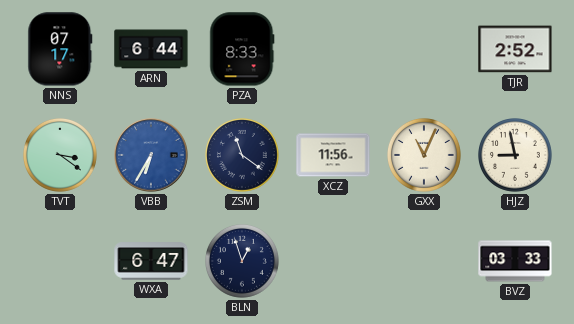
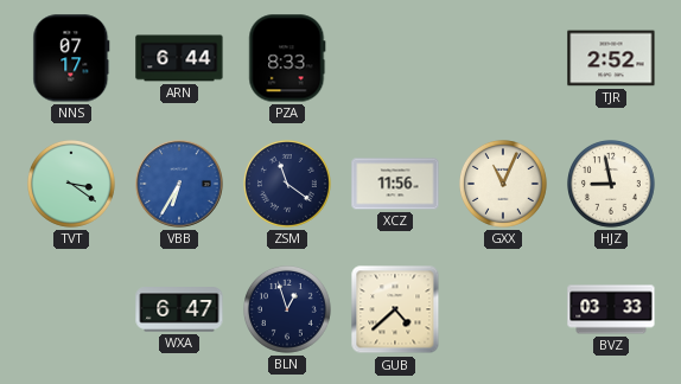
GUB: none -> 4:38 (395, 309)
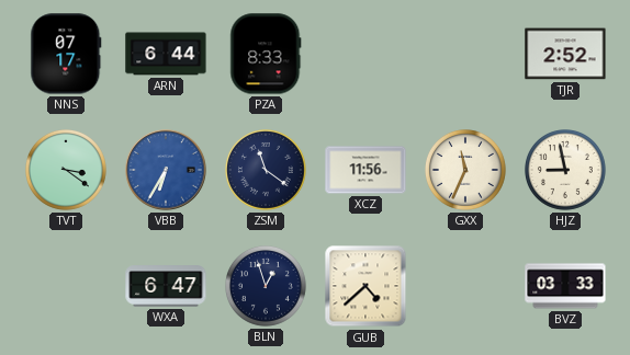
GXX: 11:04 -> 11:34 (466, 171)
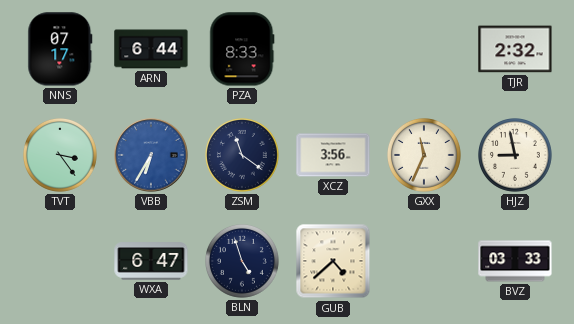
TJR: 2:52 -> 2:32 (515, 49)
TVT: 3:21 -> 3:24 (61, 156)
XCZ: 11:56 -> 3:56 (333, 155)
BLN: 12:57 -> 4:57 (243, 262)
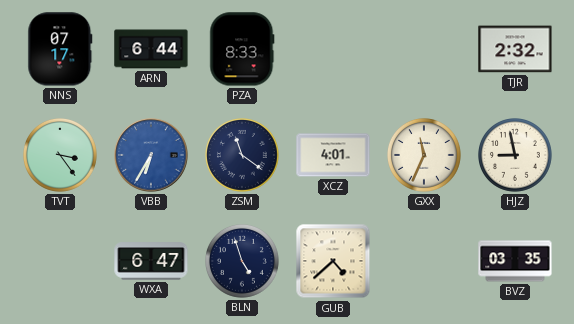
XCZ: 3:56 -> 4:01 (333, 155)
BVZ: 03:33 -> 03:35 (515, 261)
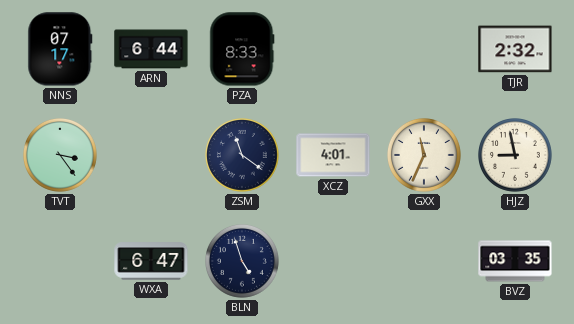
VBB: 6:35 -> none (151, 155)
GUB: 4:38 -> none (333, 261)
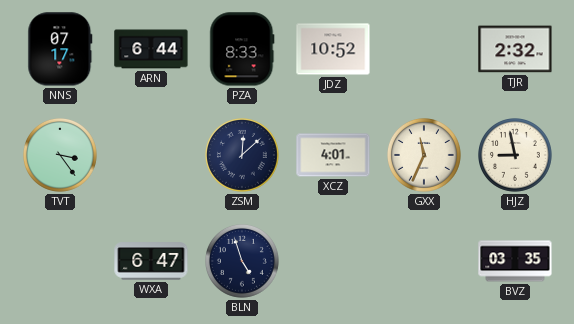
JDZ: none -> 10:52 (333, 49)
ZSM: 11:21 -> 12:08 (243, 156)
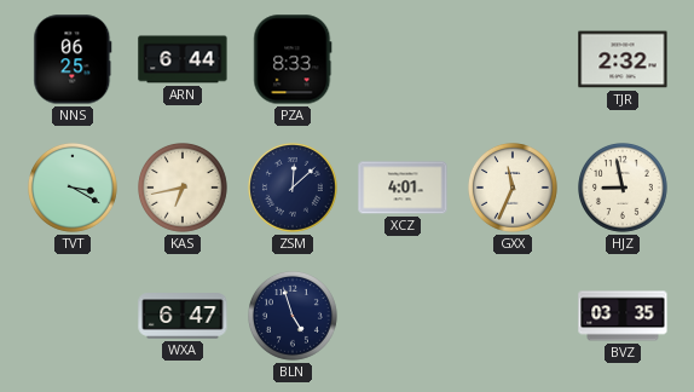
NNS: 07:17 -> 06:25 (73, 59)
JDZ: 10:52 -> none (333, 49)
TVT: 3:24 -> 3:20 (74, 189)
KAS: none -> 6:43 (184, 189)
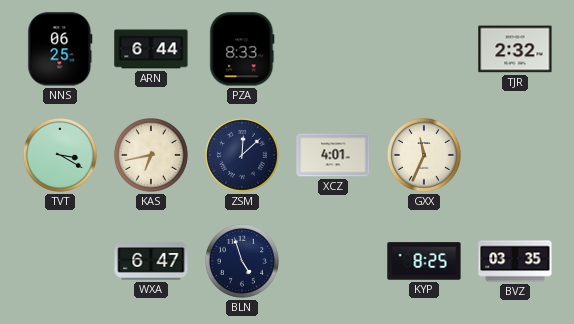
HJZ: 8:58 -> none (624, 189)
KYP: none -> 8:25 (424, 261)
